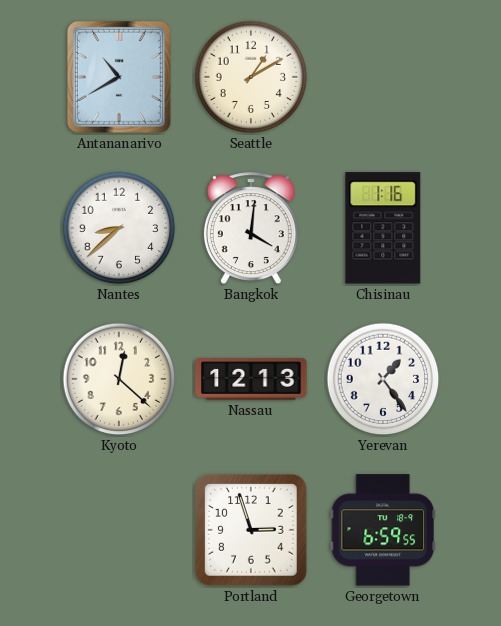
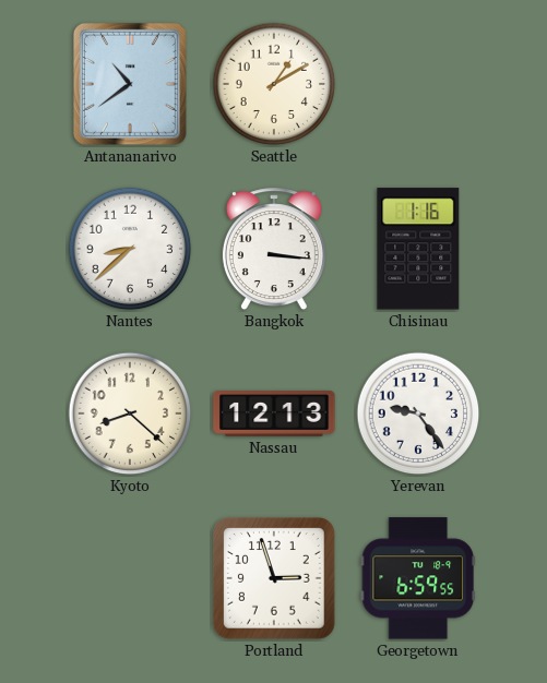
Antananarivo: 10:40 -> 10:39 (130, 84)
Bangkok: 4:01 -> 3:16 (274, 250)
Kyoto: 12:22 -> 8:22 (130, 414)
Yerevan: 1:24 -> 9:24 (418, 414)
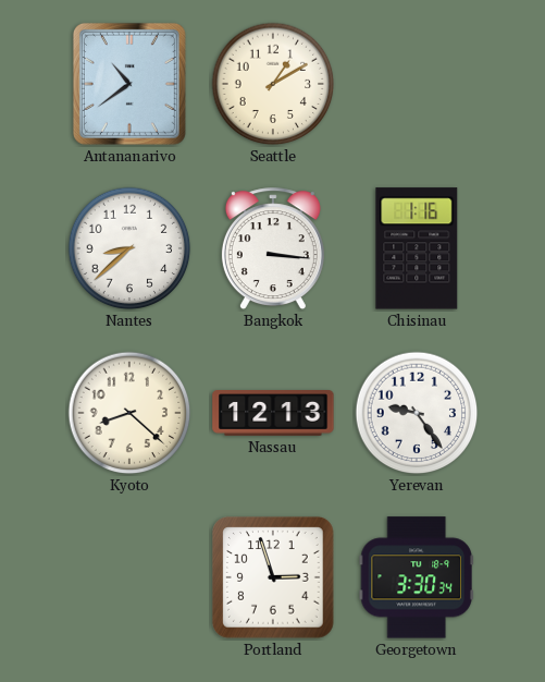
Georgetown: 6:59 -> 3:30 (417, 577)
